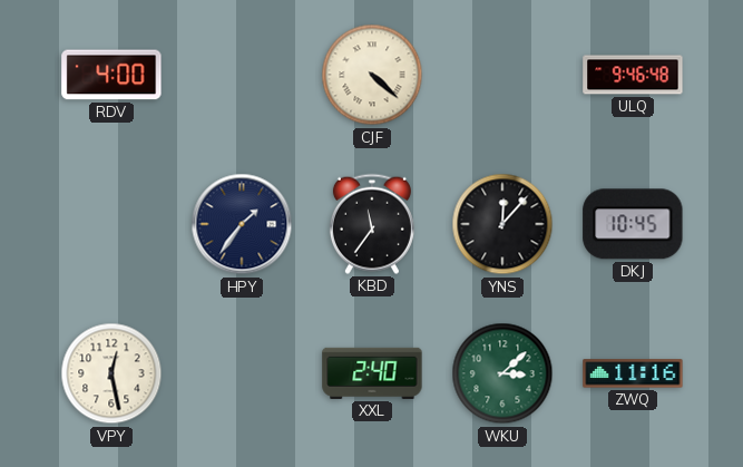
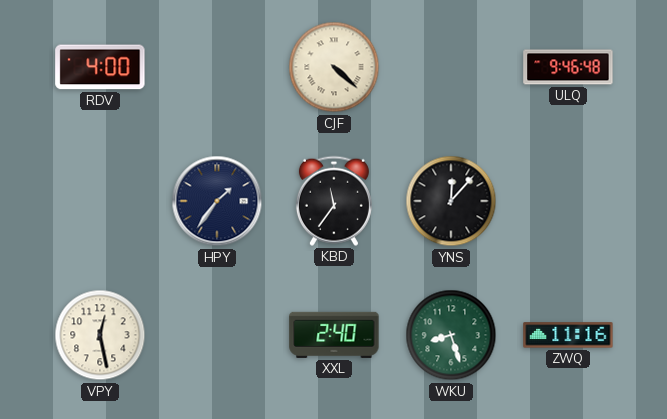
DKJ: 10:45 -> none (633, 224)
WKU: 3:08 -> 8:27 (451, 335)
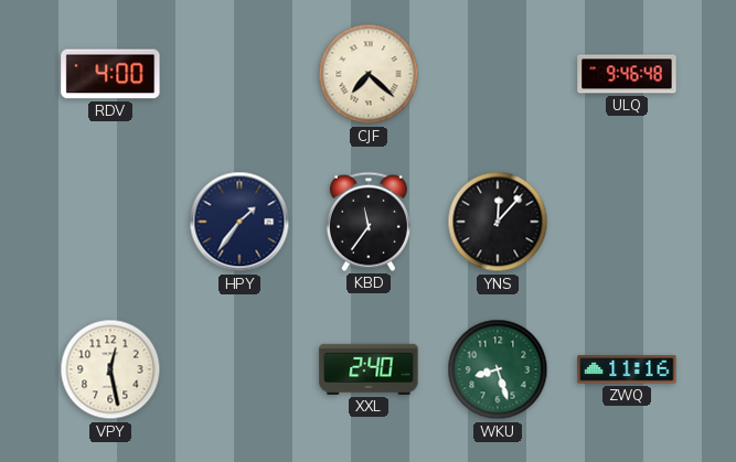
CJF: 4:22 -> 7:22 (369, 74)
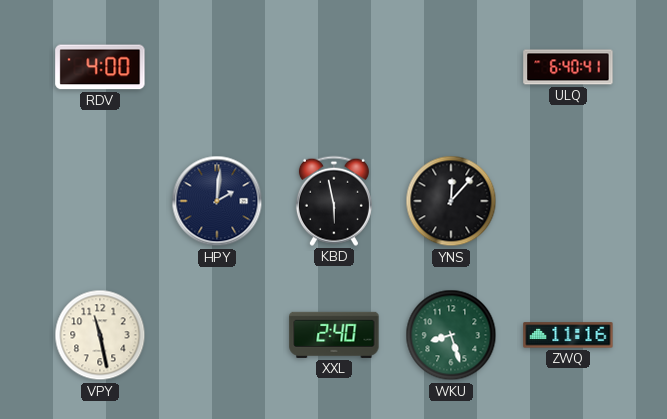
CJF: 7:22 -> none (369, 74)
ULQ: 9:46 -> 6:40 (568, 67)
HPY: 1:36 -> 2:01 (217, 201)
KBD: 11:36 -> 5:58 (334, 201)
VPY: 12:28 -> 11:28 (100, 335)
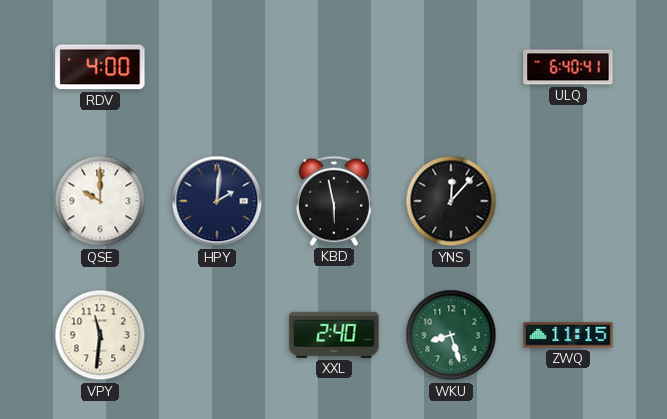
QSE: none -> 10:00 (100, 201)
VPY: 11:28 -> 11:31 (100, 335)
ZWQ: 11:16 -> 11:15 (568, 335)
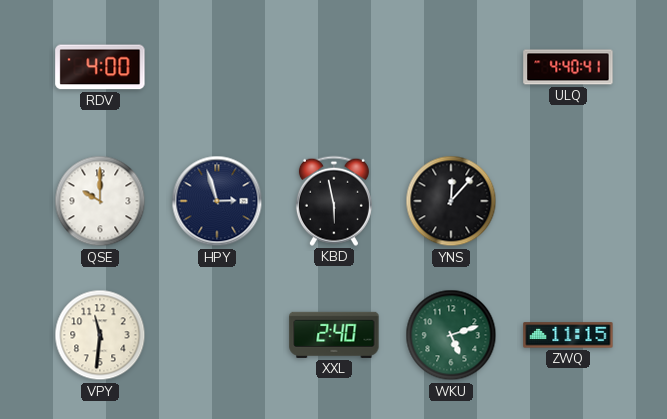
ULQ: 6:40 -> 4:40 (568, 67)
HPY: 2:01 -> 2:57 (217, 201)
WKU: 8:27 -> 5:12 (451, 335)
